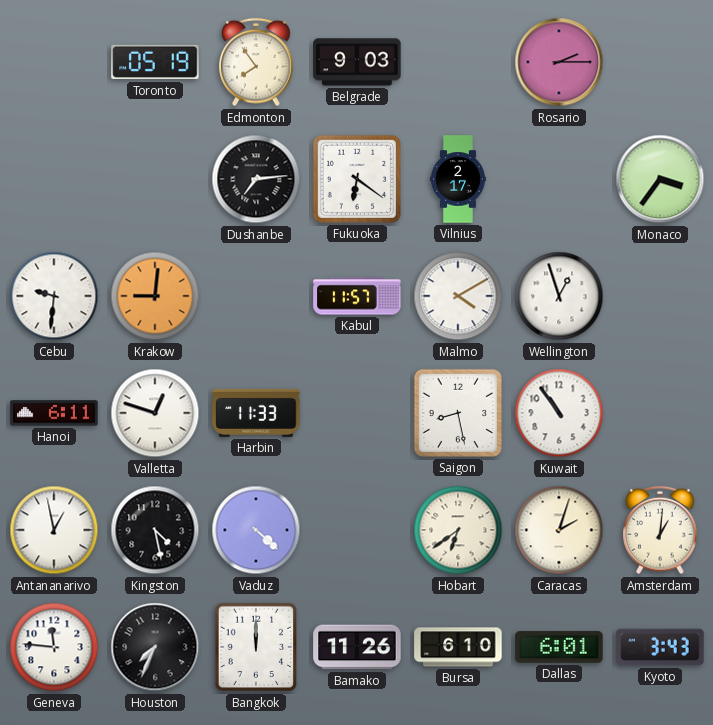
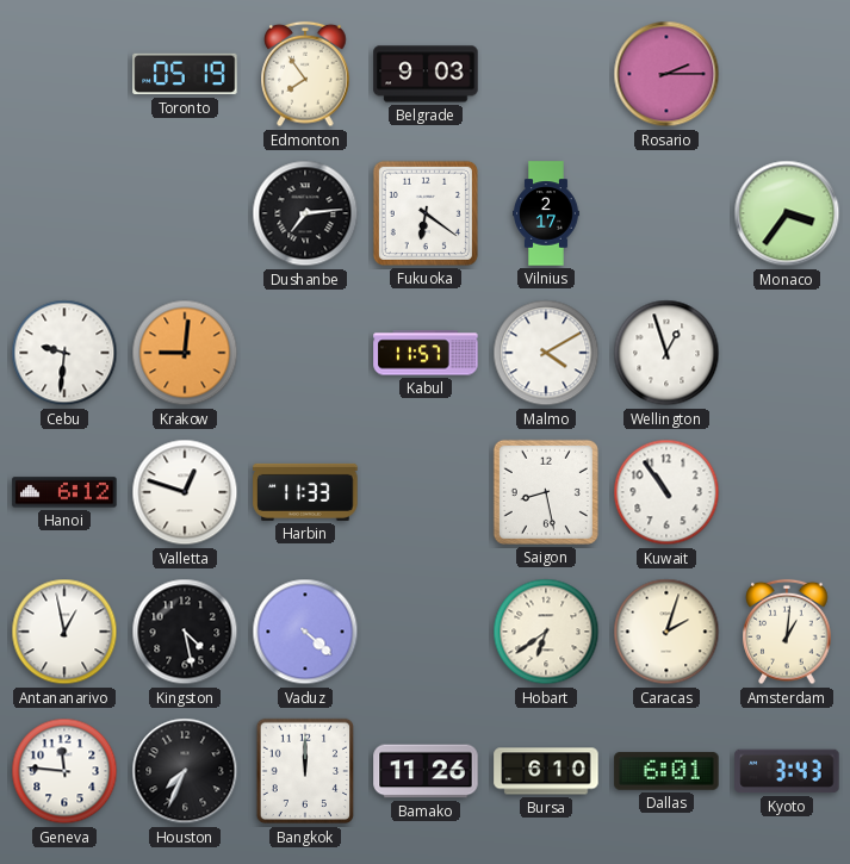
Hanoi: 6:11 -> 6:12 (64, 492)
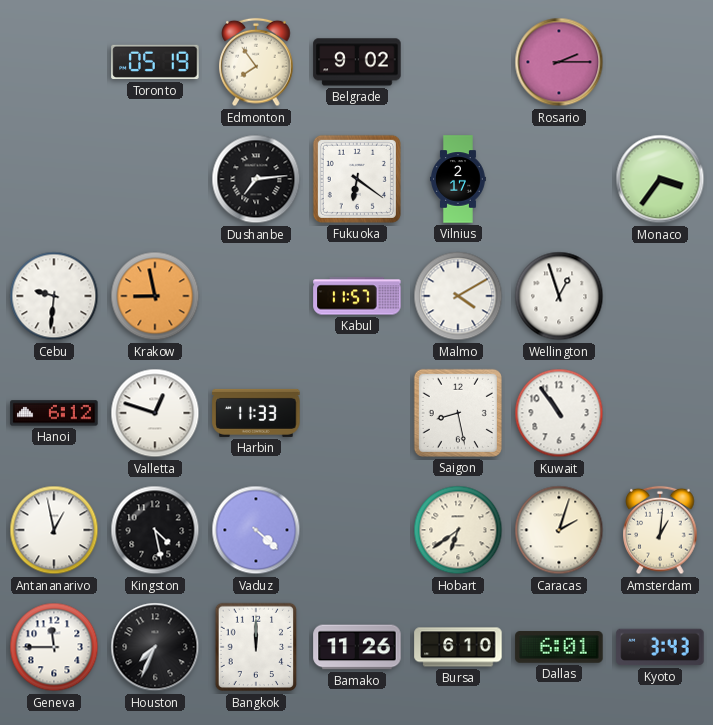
Belgrade: 9:03 -> 9:02 (357, 62)
Krakow: 9:01 -> 8:58 (155, 296)
Geneva: 11:46 -> 11:45 (54, 647)
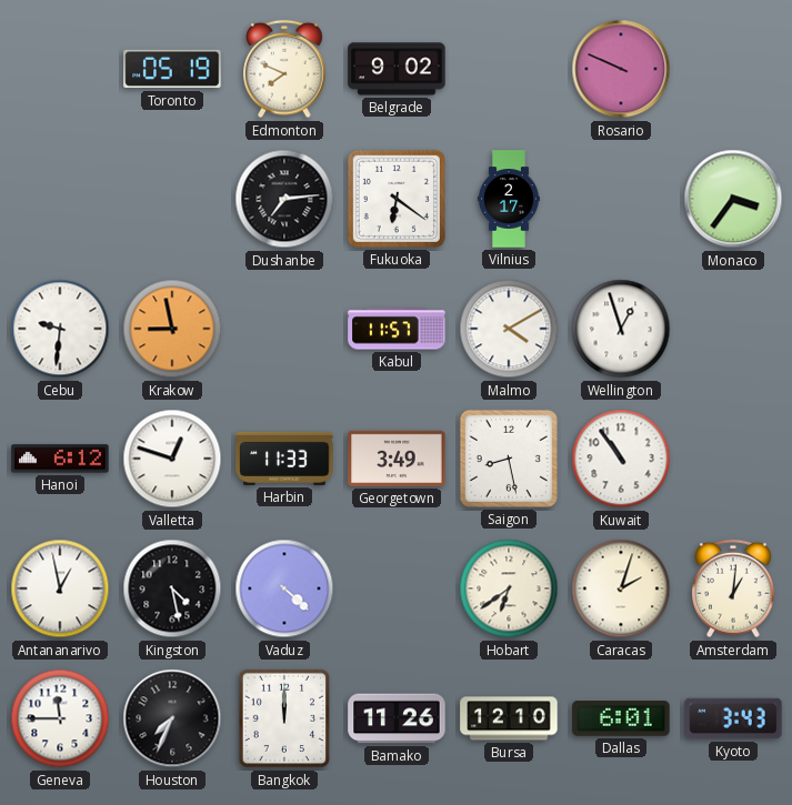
Edmonton: 7:54 -> 7:49 (284, 69)
Rosario: 2:15 -> 9:49 (621, 69)
Georgetown: none -> 3:49 (397, 459)
Bursa: 6:10 -> 12:10 (509, 718)
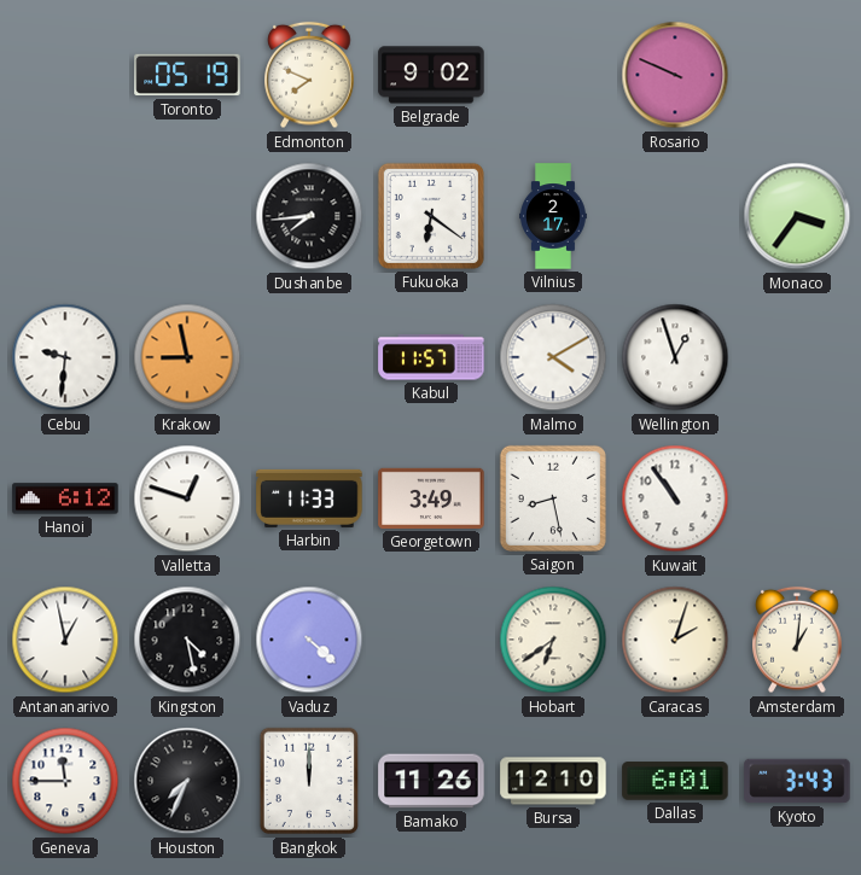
Dushanbe: 7:14 -> 7:44 (309, 216)
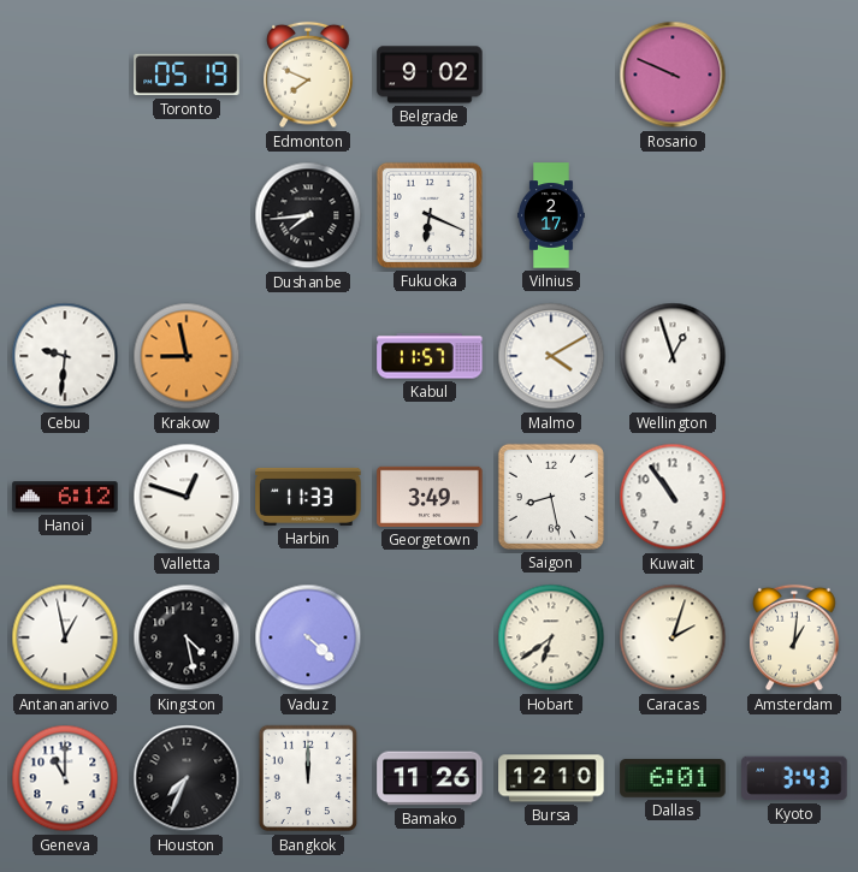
Fukuoka: 6:21 -> 6:19 (430, 215)
Monaco: 3:36 -> none (797, 216)
Geneva: 11:45 -> 11:00 (65, 778)
